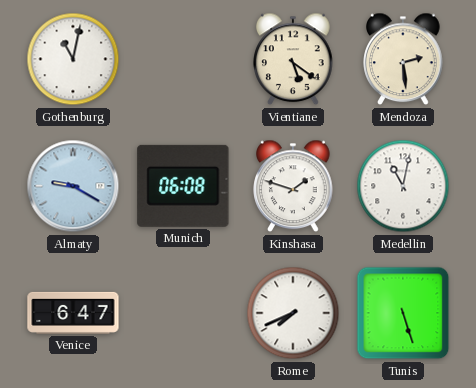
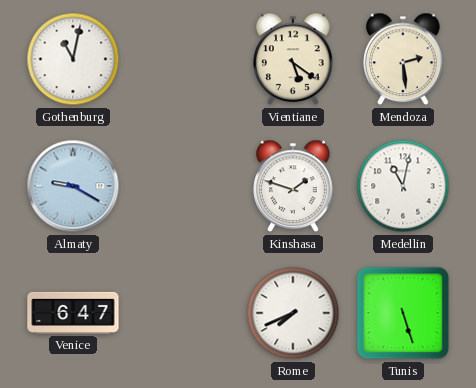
Munich: 06:08 -> none (183, 186)
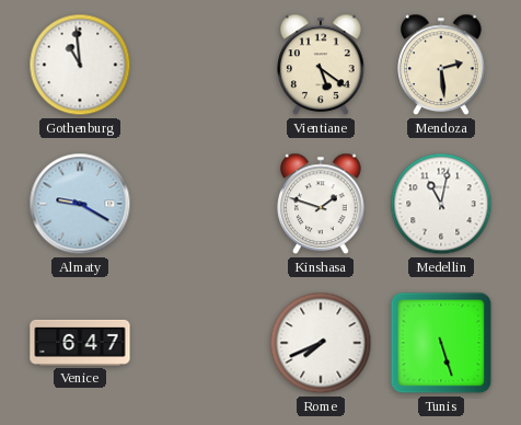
Gothenburg: 11:02 -> 10:59 (80, 65)
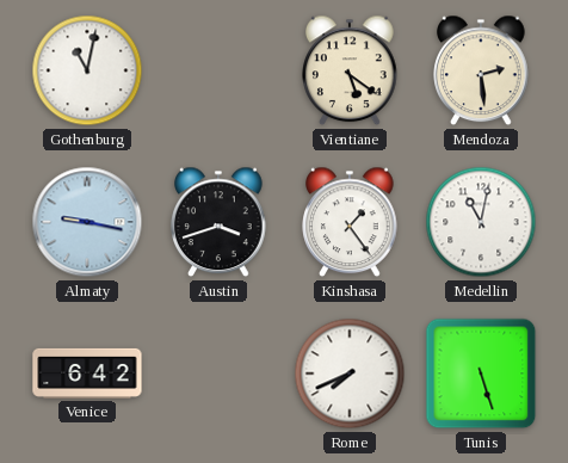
Gothenburg: 10:59 -> 11:02 (87, 70)
Almaty: 9:20 -> 9:17 (87, 222)
Austin: none -> 3:42 (218, 222)
Kinshasa: 1:48 -> 1:24 (350, 222)
Venice: 6:47 -> 6:42 (87, 374)
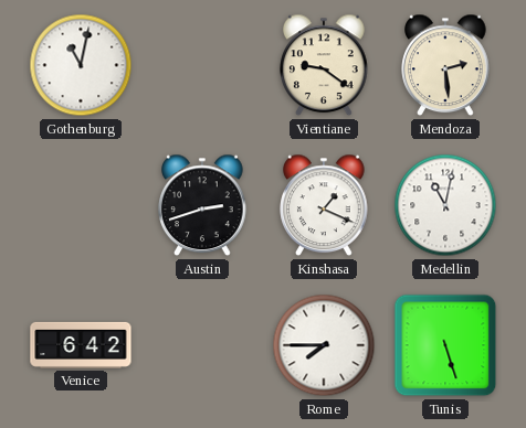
Vientiane: 5:21 -> 9:21 (324, 65)
Almaty: 9:17 -> none (87, 222)
Austin: 3:42 -> 2:42 (202, 205)
Kinshasa: 1:24 -> 1:19 (324, 205)
Rome: 7:41 -> 7:45 (324, 345)
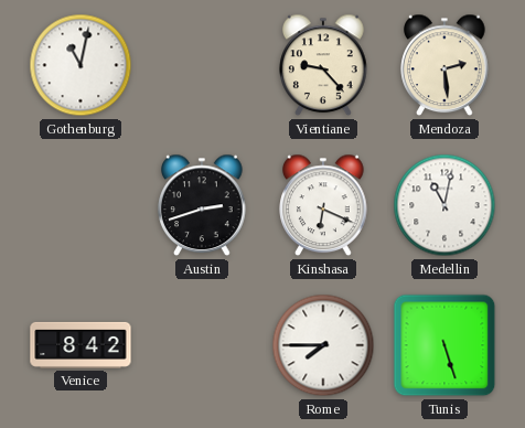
Vientiane: 9:21 -> 9:23 (323, 65)
Kinshasa: 1:19 -> 6:19 (323, 205)
Venice: 6:42 -> 8:42 (81, 345)
